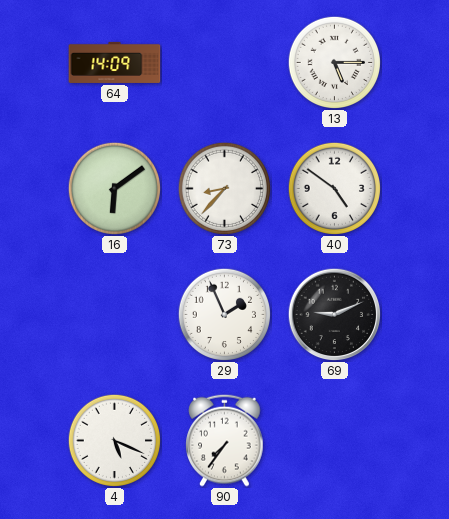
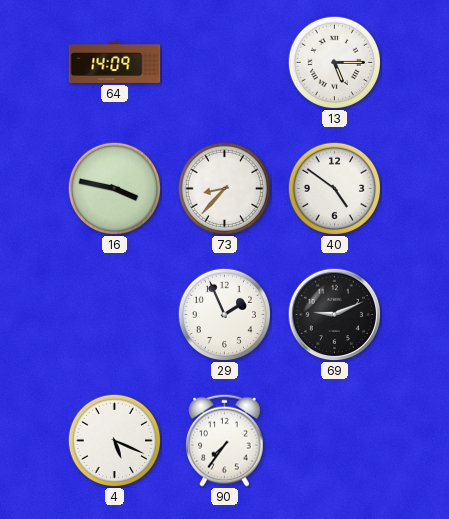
16: 6:09 -> 3:47 (114, 188)
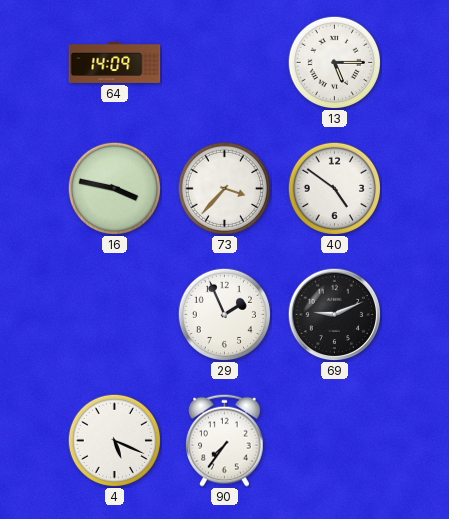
73: 8:37 -> 3:37 (224, 188)
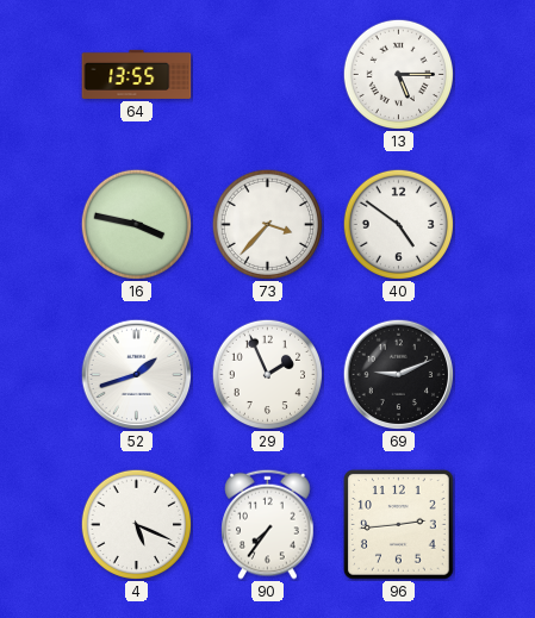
64: 14:09 -> 13:55 (137, 74)
52: none -> 1:42 (136, 374)
96: none -> 2:44 (399, 525)
